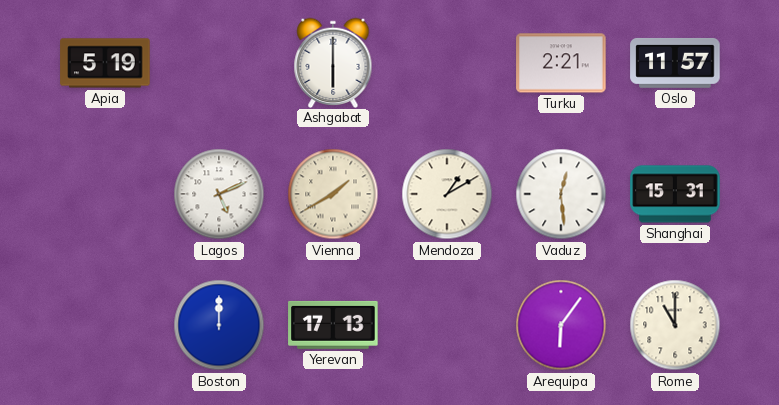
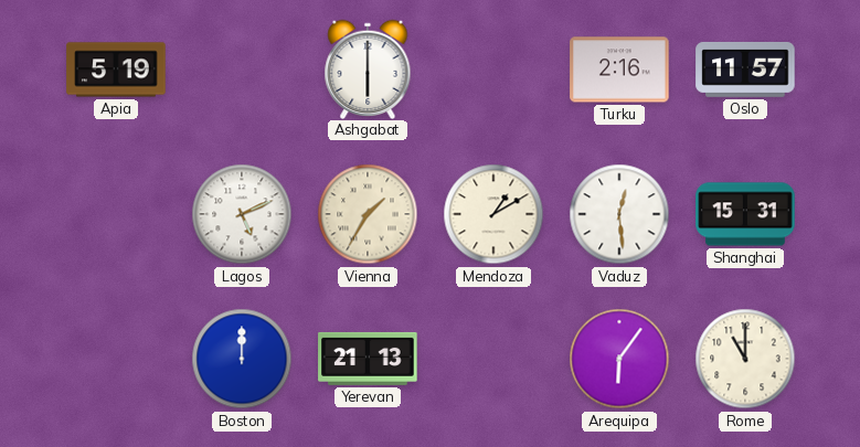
Turku: 2:21 -> 2:16 (619, 70)
Vienna: 1:40 -> 1:35 (368, 214)
Yerevan: 17:13 -> 21:13 (368, 359)
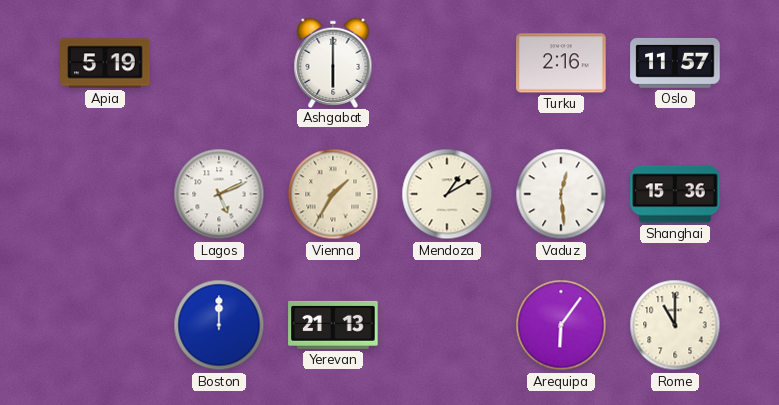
Shanghai: 15:31 -> 15:36 (675, 194)
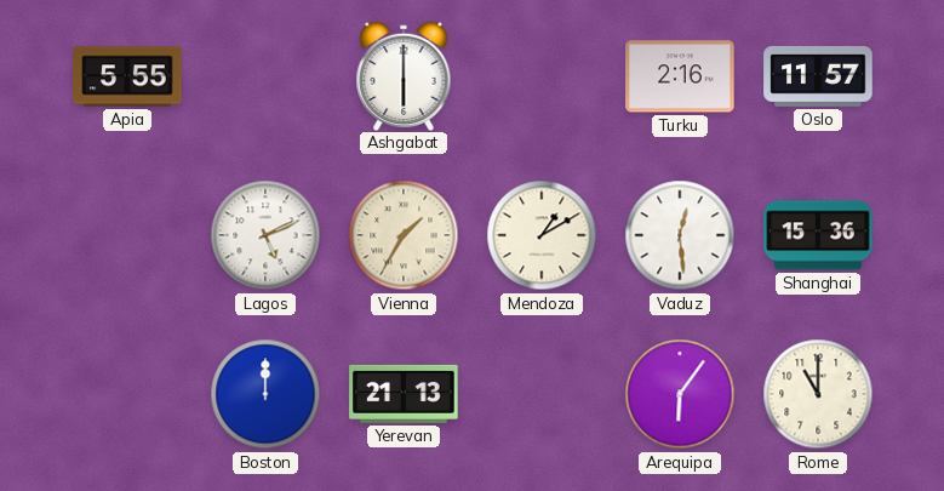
Apia: 5:19 -> 5:55 (127, 76)
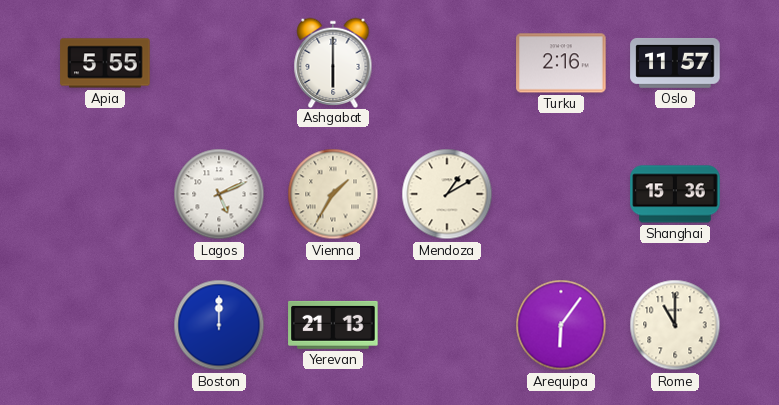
Vaduz: 12:29 -> none (680, 235)
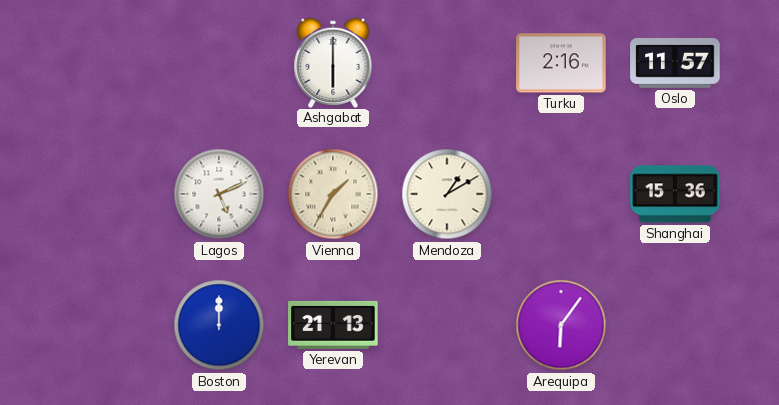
Apia: 5:55 -> none (105, 63)
Rome: 11:00 -> none (675, 325)
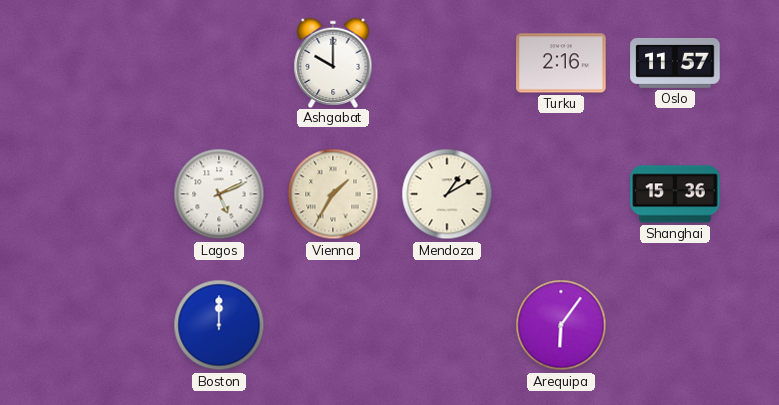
Ashgabat: 6:00 -> 10:00 (333, 62)
Yerevan: 21:13 -> none (333, 325)
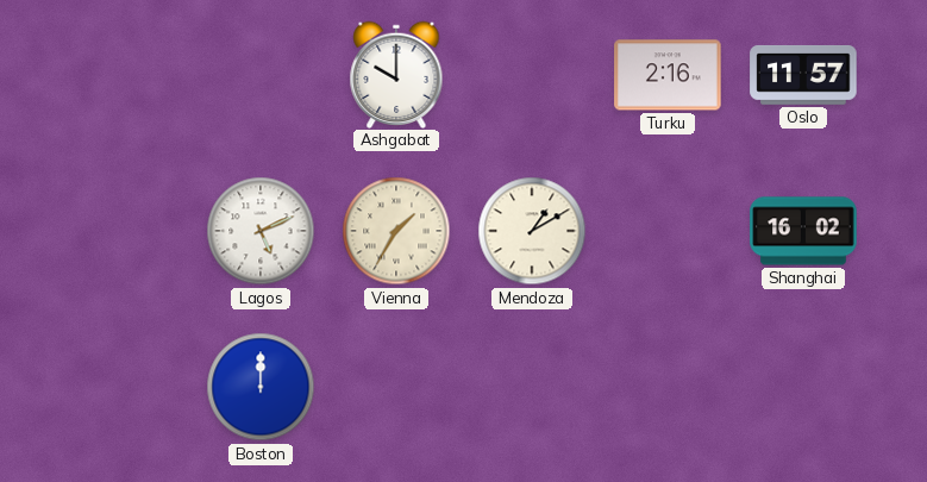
Shanghai: 15:36 -> 16:02 (803, 231)
Arequipa: 6:06 -> none (561, 325)
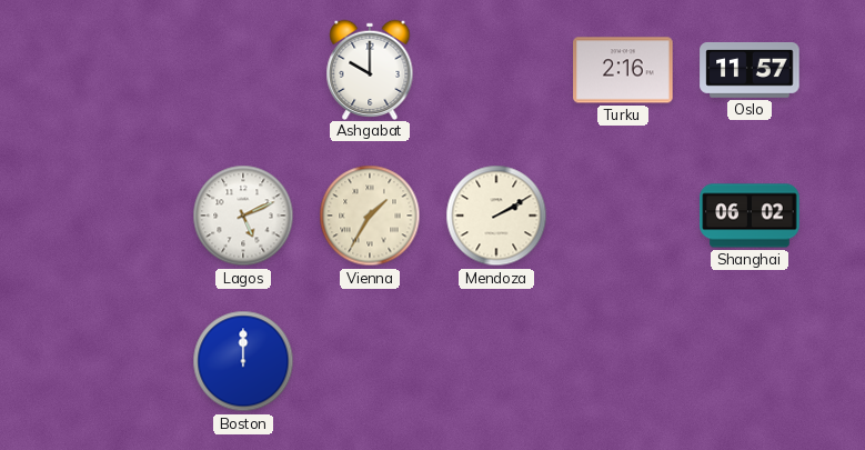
Mendoza: 1:10 -> 2:10 (496, 216)
Shanghai: 16:02 -> 06:02 (750, 216)
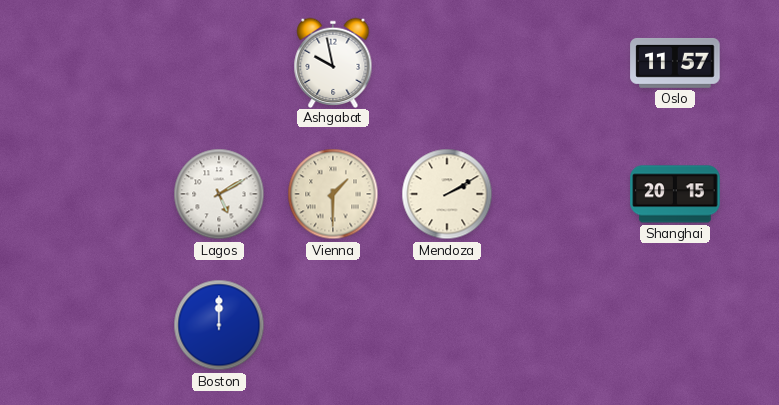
Ashgabat: 10:00 -> 9:58 (333, 62)
Turku: 2:16 -> none (623, 70)
Lagos: 5:11 -> 5:10 (219, 194)
Vienna: 1:35 -> 1:30 (333, 194)
Shanghai: 06:02 -> 20:15 (675, 194)
